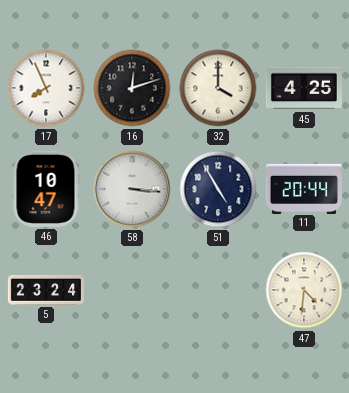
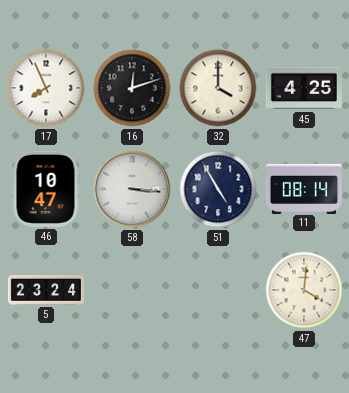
11: 20:44 -> 08:14 (304, 188)
47: 4:31 -> 4:01 (304, 290)
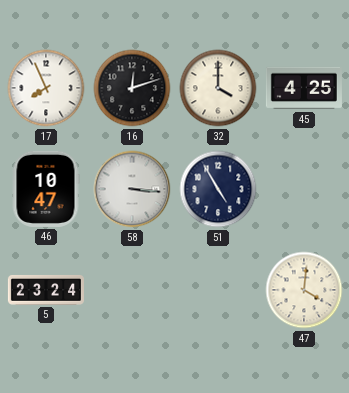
11: 08:14 -> none (304, 188)
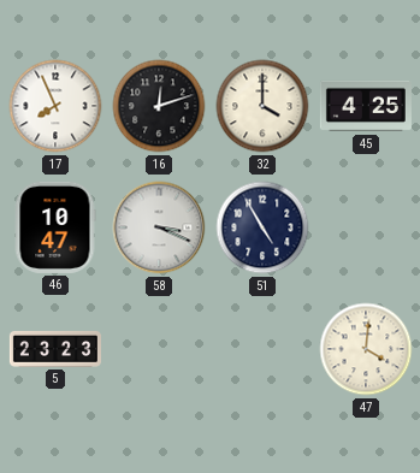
58: 3:16 -> 3:19 (159, 227)
5: 23:24 -> 23:23 (55, 349)
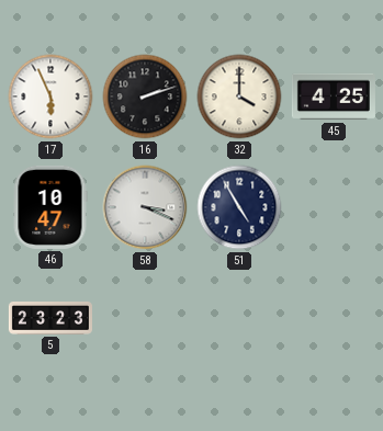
17: 7:56 -> 5:56 (50, 97)
16: 12:12 -> 2:12 (145, 97)
47: 4:01 -> none (366, 349)
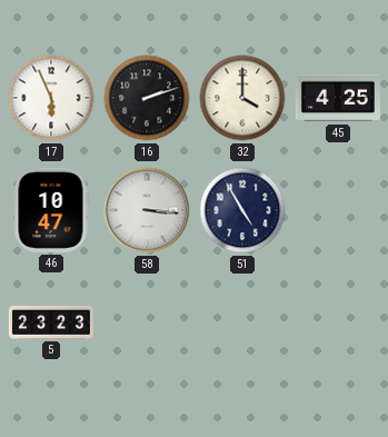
58: 3:19 -> 3:16 (147, 210)
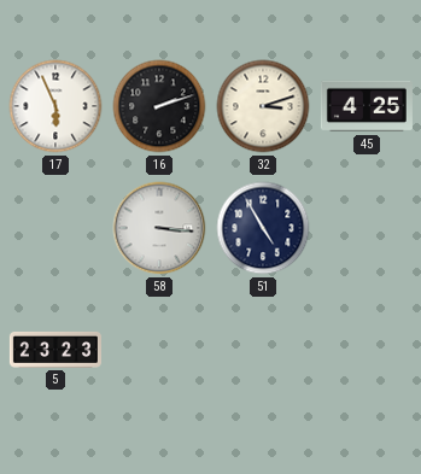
32: 4:00 -> 3:12 (263, 106)
46: 10:47 -> none (51, 210)
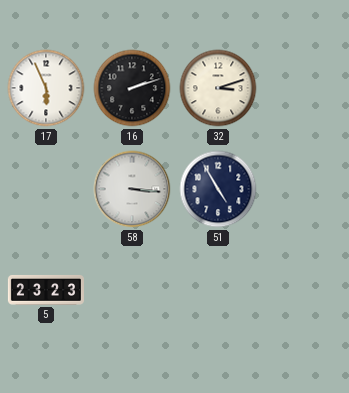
45: 4:25 -> none (367, 106)
